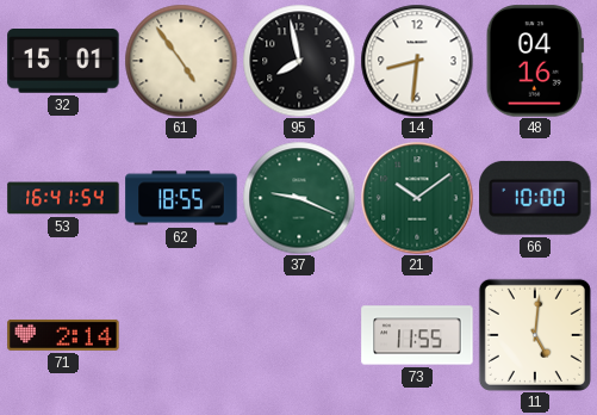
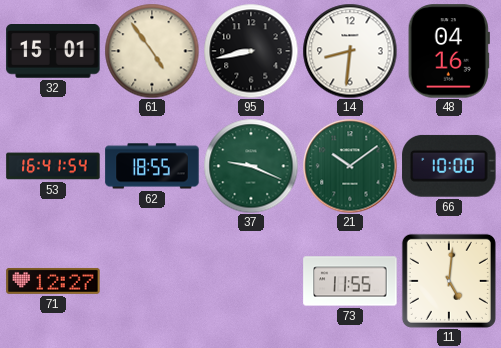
95: 7:58 -> 8:43 (251, 51)
71: 2:14 -> 12:27 (53, 281)
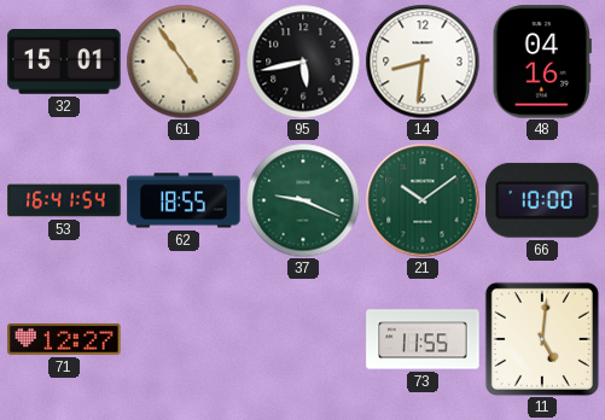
95: 8:43 -> 5:43 (303, 62)
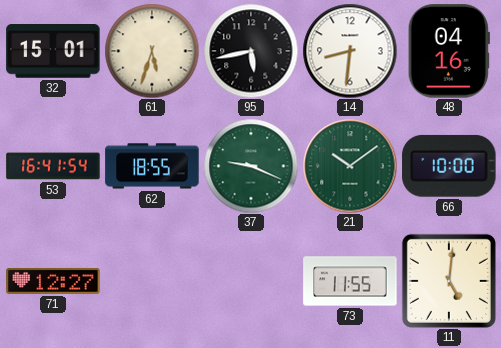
61: 4:54 -> 5:33 (152, 51)
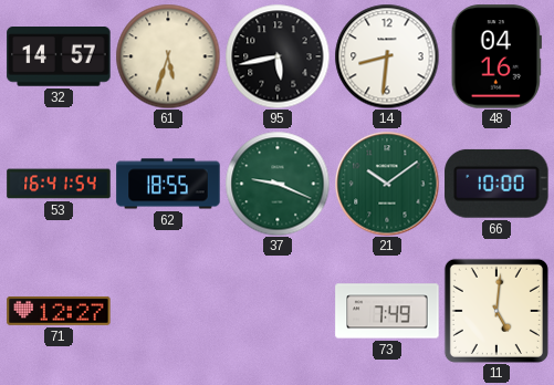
32: 15:01 -> 14:57 (59, 58)
73: 11:55 -> 7:49 (387, 311)
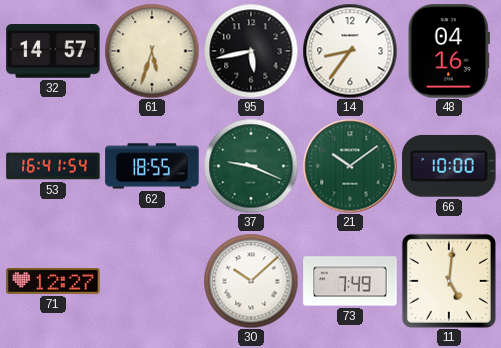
14: 8:31 -> 8:36 (350, 51)
30: none -> 10:08 (251, 281)
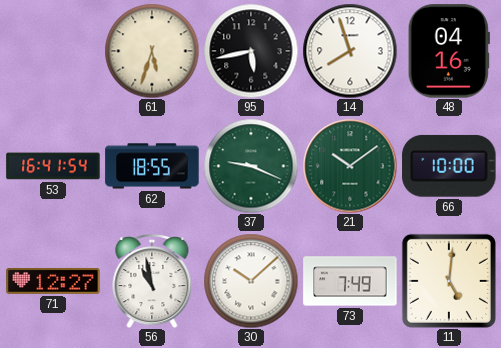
32: 14:57 -> none (53, 52)
14: 8:36 -> 7:57 (350, 51)
56: none -> 10:58 (152, 282)
